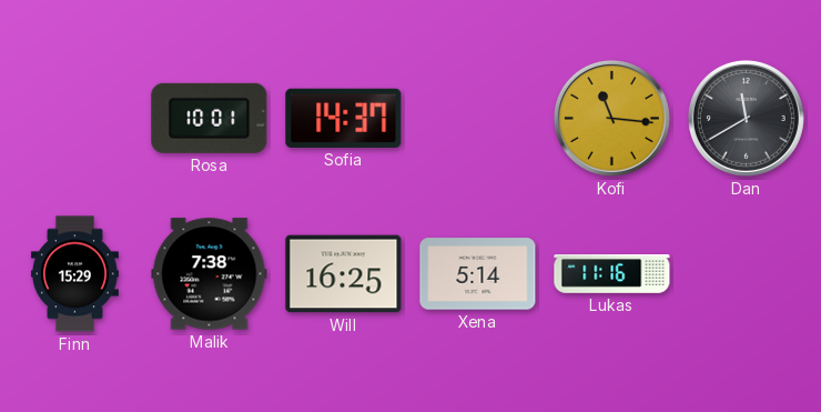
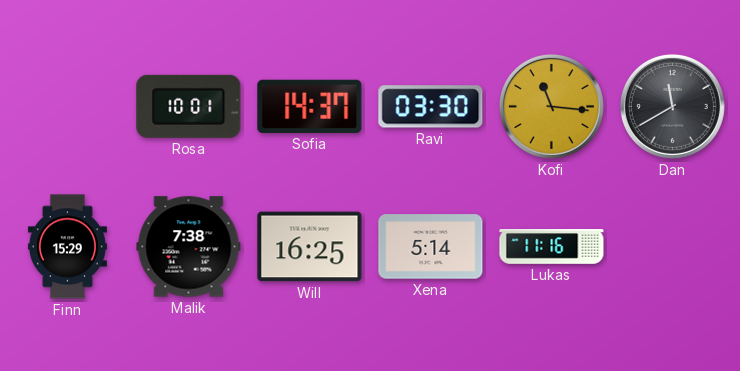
Ravi: none -> 03:30 (431, 107)
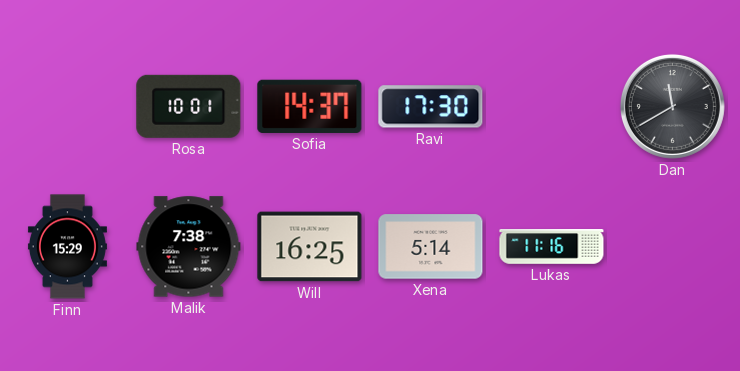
Ravi: 03:30 -> 17:30 (431, 107)
Kofi: 11:16 -> none (551, 106)
